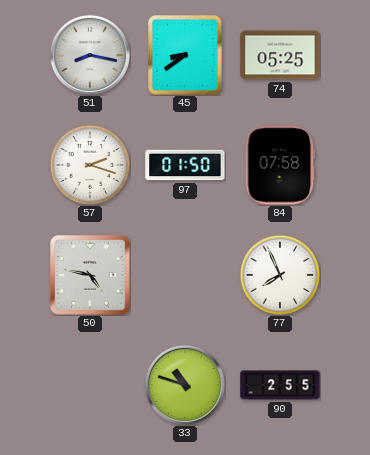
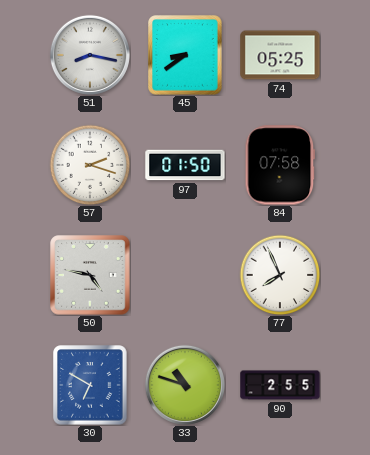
30: none -> 6:50 (90, 385)
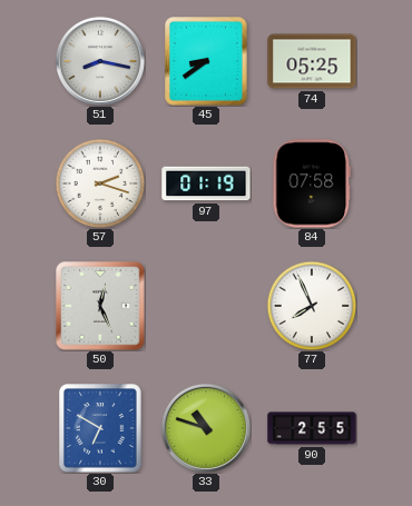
97: 01:50 -> 01:19 (206, 183)
50: 4:47 -> 12:26 (100, 306)
